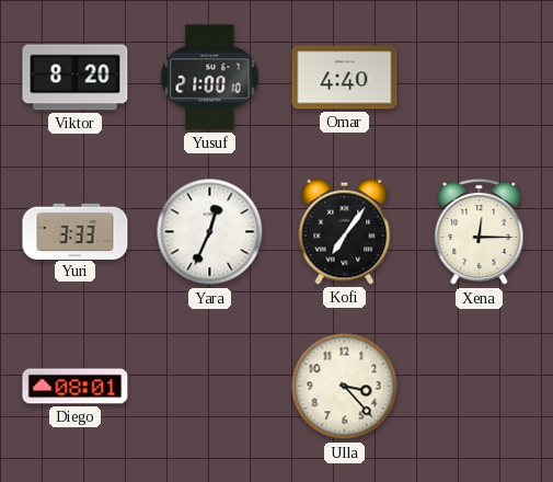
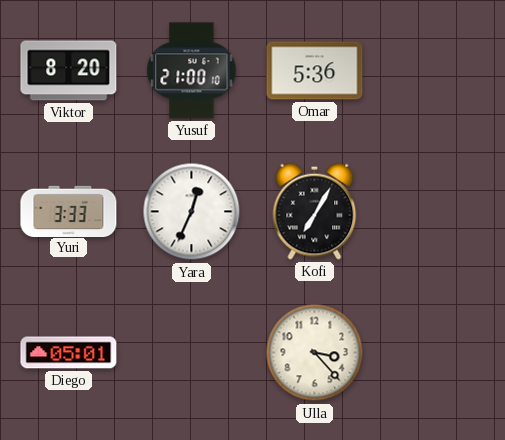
Omar: 4:40 -> 5:36 (315, 71)
Kofi: 7:06 -> 7:05 (315, 211)
Xena: 12:15 -> none (480, 232)
Diego: 08:01 -> 05:01 (69, 353)
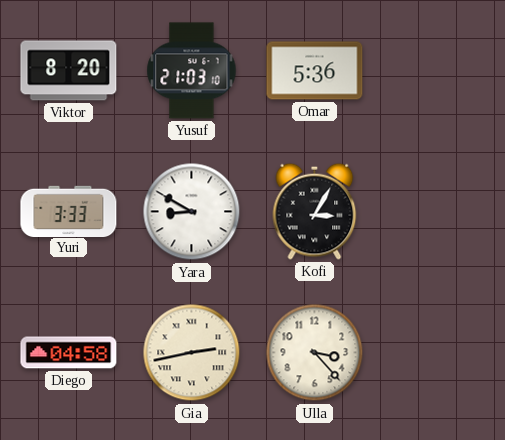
Yusuf: 21:00 -> 21:03 (192, 71)
Yara: 12:34 -> 8:50 (192, 212)
Kofi: 7:05 -> 3:05 (315, 211)
Diego: 05:01 -> 04:58 (69, 353)
Gia: none -> 2:43 (192, 353)
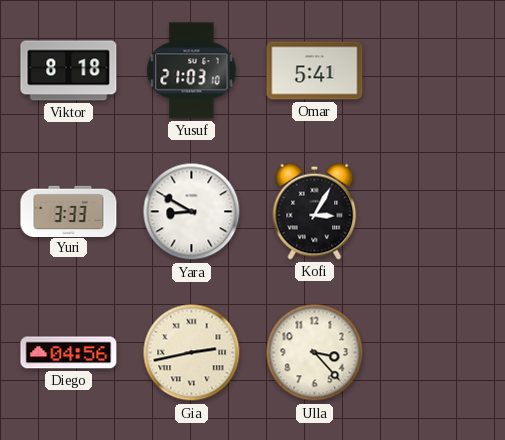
Viktor: 8:20 -> 8:18 (69, 71)
Omar: 5:36 -> 5:41 (315, 71)
Diego: 04:58 -> 04:56 (69, 353)
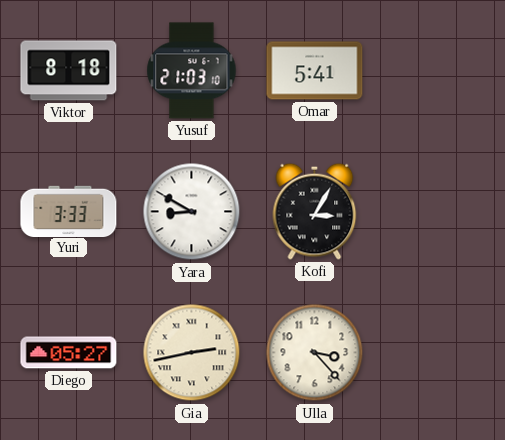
Diego: 04:56 -> 05:27 (69, 353)
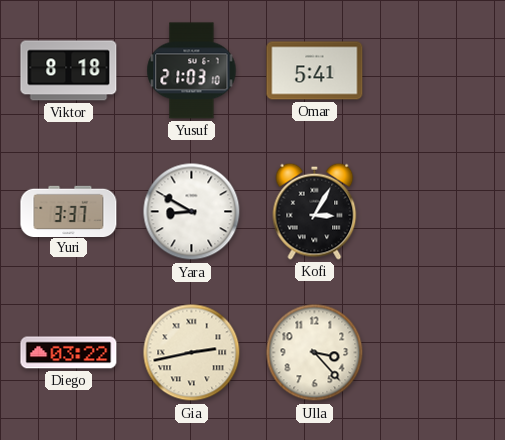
Yuri: 3:33 -> 3:37 (69, 211)
Diego: 05:27 -> 03:22 (69, 353)
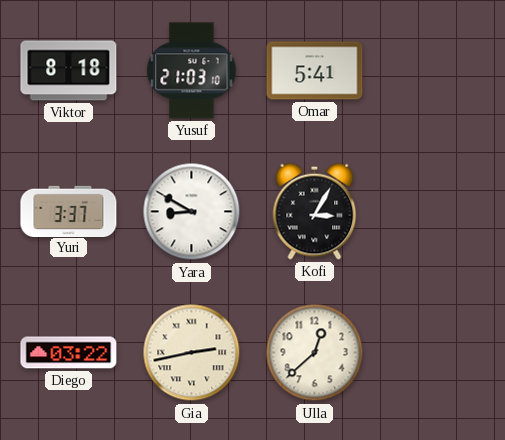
Ulla: 3:23 -> 12:38 (315, 353)
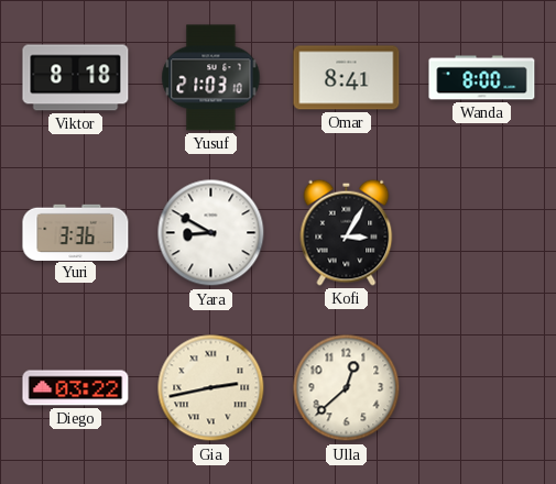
Omar: 5:41 -> 8:41 (347, 78)
Wanda: none -> 8:00 (482, 78)
Yuri: 3:37 -> 3:36 (76, 232)
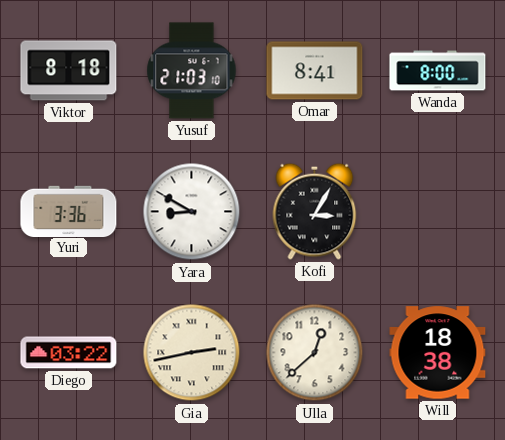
Will: none -> 18:38 (438, 353)
